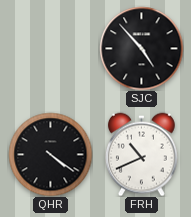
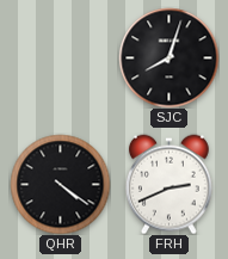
SJC: 4:53 -> 8:03 (168, 57)
FRH: 10:41 -> 2:41 (168, 184)
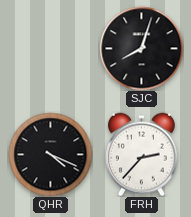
QHR: 4:21 -> 4:19 (50, 154)
FRH: 2:41 -> 2:37 (141, 154)
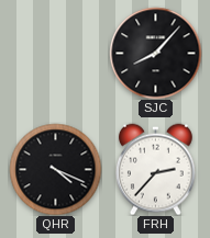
SJC: 8:03 -> 8:07 (155, 53)
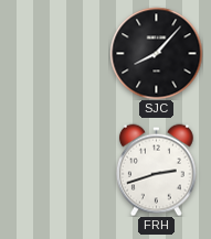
QHR: 4:19 -> none (55, 169)
FRH: 2:37 -> 2:42 (156, 170)
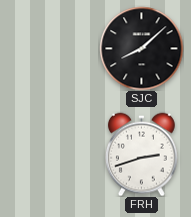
SJC: 8:07 -> 8:08 (141, 48)
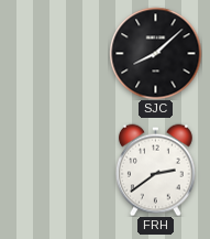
FRH: 2:42 -> 2:39 (155, 170)
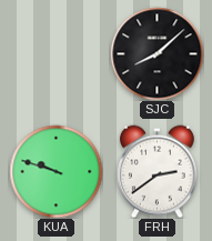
KUA: none -> 9:48 (55, 171)
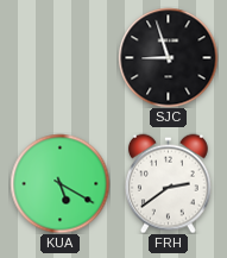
SJC: 8:08 -> 8:57 (168, 57)
KUA: 9:48 -> 5:20 (59, 183)
